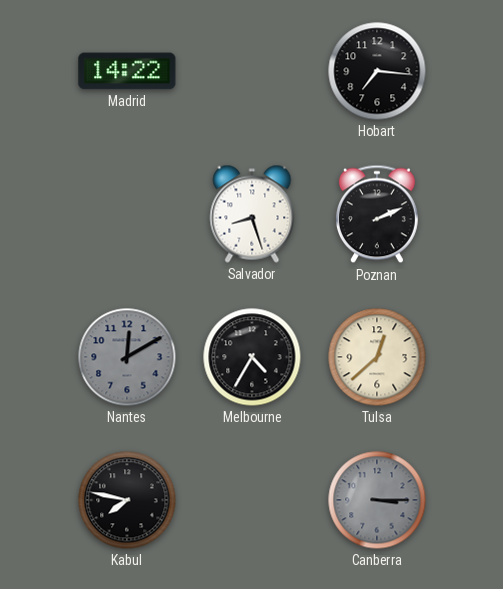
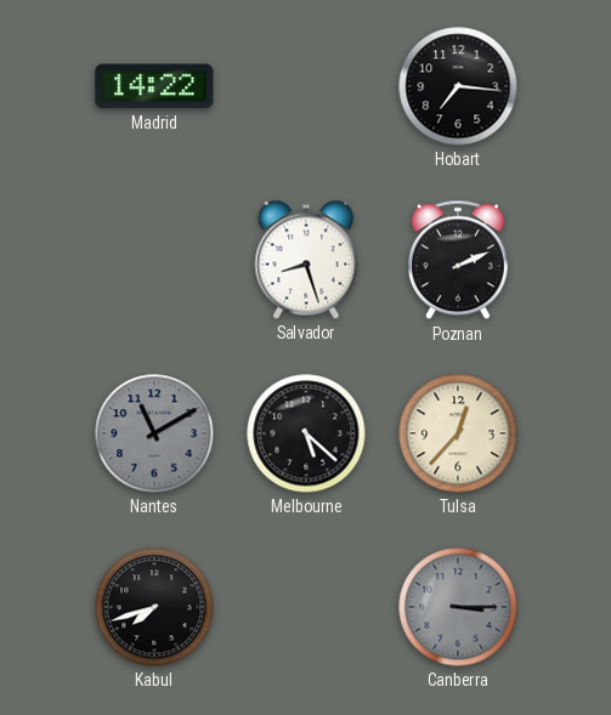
Nantes: 12:10 -> 11:10 (154, 433)
Melbourne: 4:35 -> 5:22 (306, 433)
Tulsa: 12:38 -> 12:37 (458, 433)
Kabul: 7:47 -> 7:42 (154, 607)
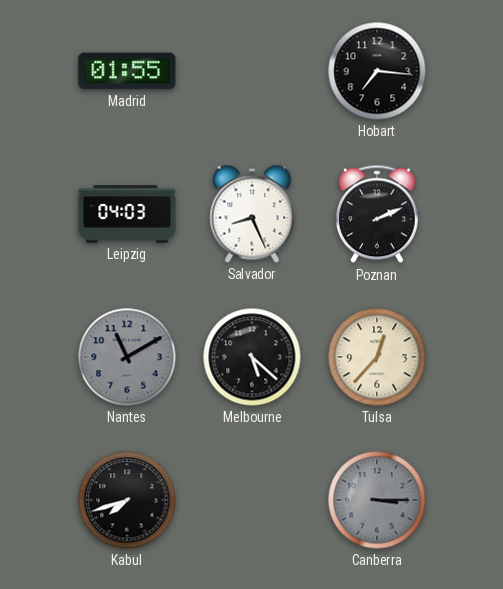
Madrid: 14:22 -> 01:55 (127, 71)
Leipzig: none -> 04:03 (127, 214)
Salvador: 8:27 -> 8:26 (252, 214)
